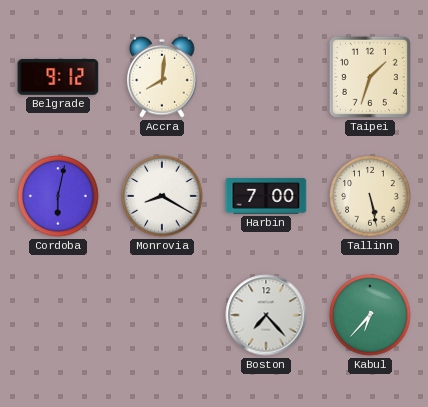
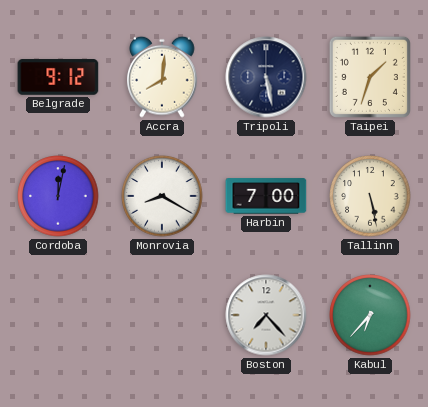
Tripoli: none -> 5:28 (266, 77)
Cordoba: 6:02 -> 12:02 (58, 196)
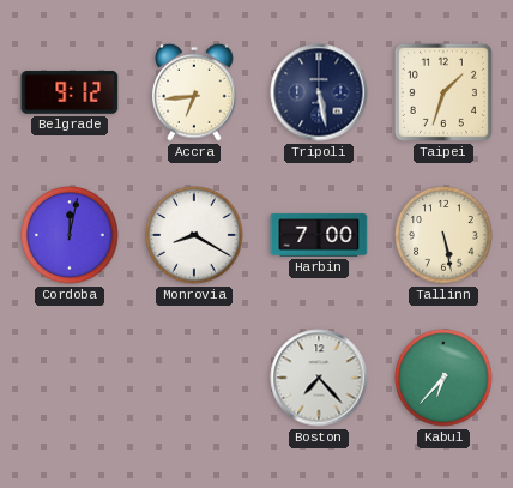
Accra: 8:01 -> 6:44 (194, 92)
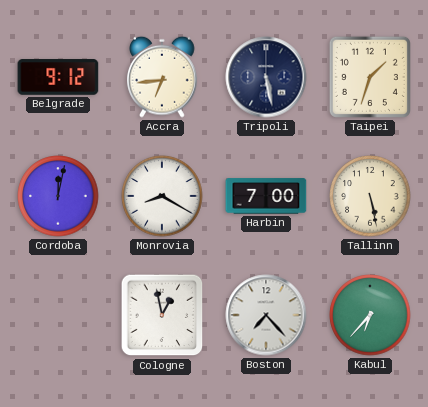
Cologne: none -> 12:58 (162, 315)
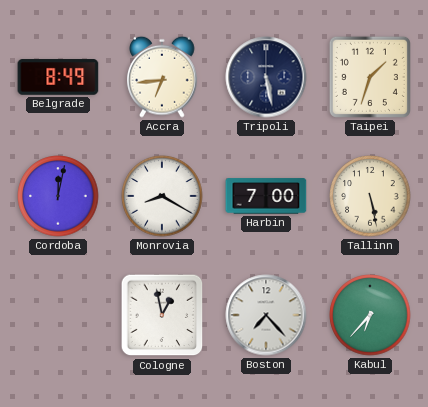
Belgrade: 9:12 -> 8:49 (58, 77)
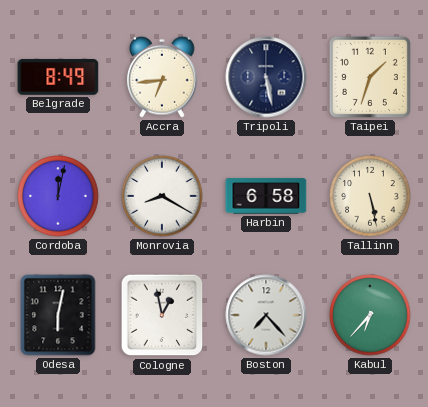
Harbin: 7:00 -> 6:58 (266, 196)
Odesa: none -> 6:02 (58, 315)
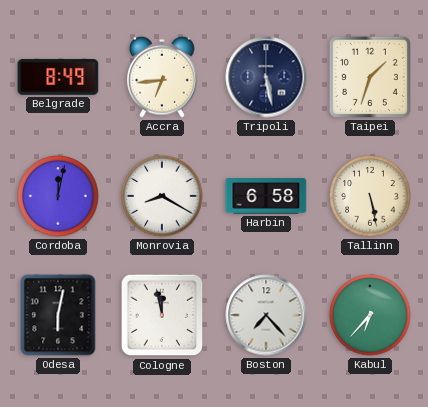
Cologne: 12:58 -> 11:58 (162, 315)
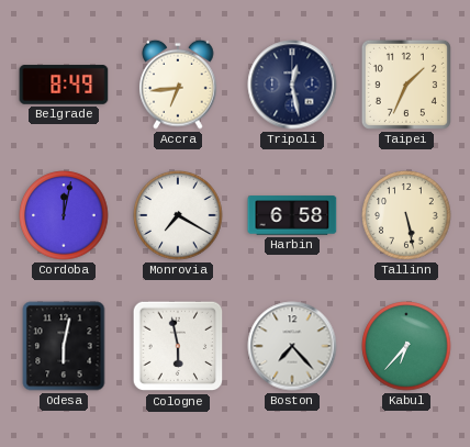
Tripoli: 5:28 -> 12:28 (292, 85)
Taipei: 1:33 -> 1:34 (406, 85)
Monrovia: 8:20 -> 7:20 (178, 215)
Cologne: 11:58 -> 5:58 (178, 346)
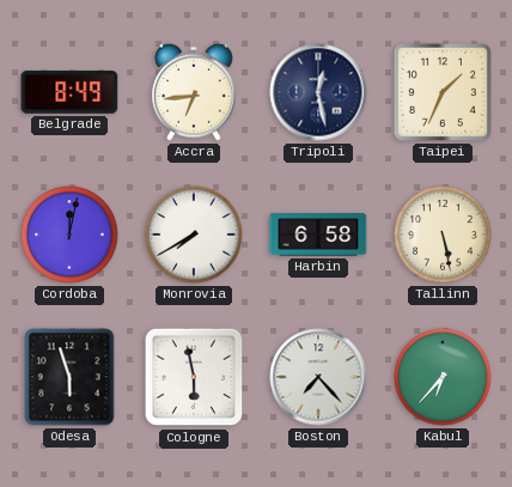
Monrovia: 7:20 -> 7:40 (194, 235)
Odesa: 6:02 -> 5:57 (69, 377)
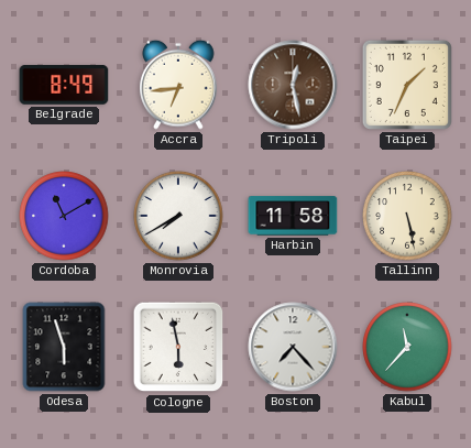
Tripoli dial: navy -> brown (293, 85)
Cordoba: 12:02 -> 11:10 (64, 216)
Harbin: 6:58 -> 11:58 (293, 216)
Kabul: 6:37 -> 11:37 (407, 347)
